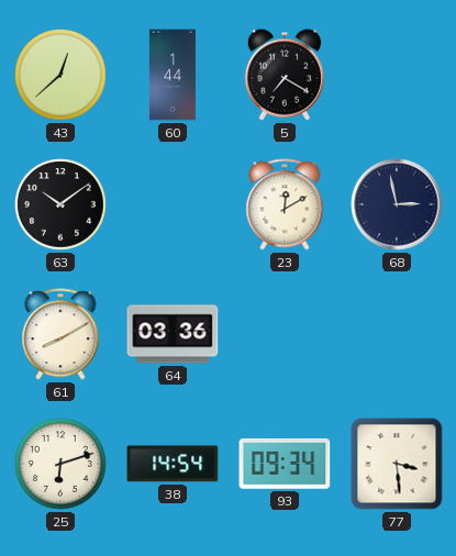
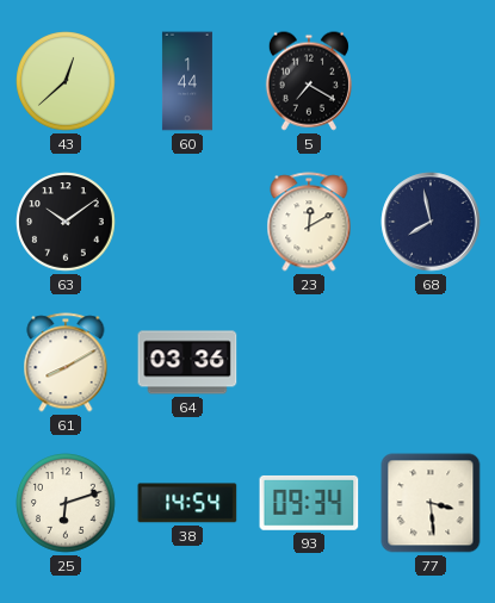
68: 2:58 -> 7:58 (431, 222)
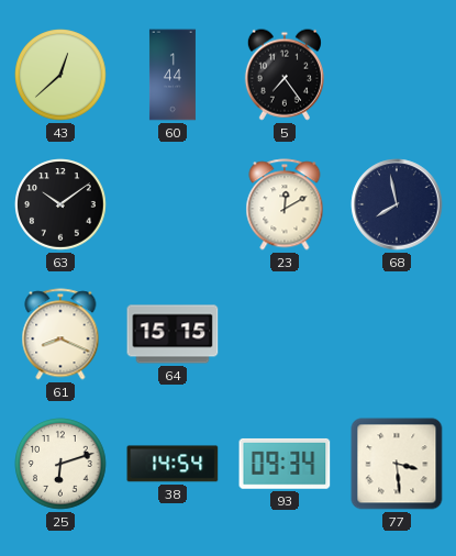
5: 7:20 -> 7:24 (285, 75)
61: 8:10 -> 8:19 (60, 334)
64: 03:36 -> 15:15 (173, 334)
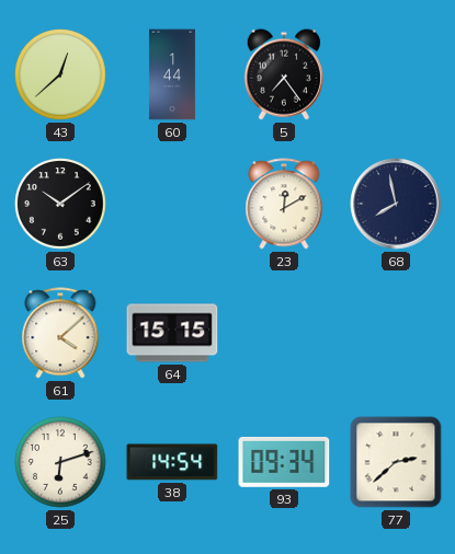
61: 8:19 -> 4:08 (60, 333)
77: 3:29 -> 2:38 (396, 462)
